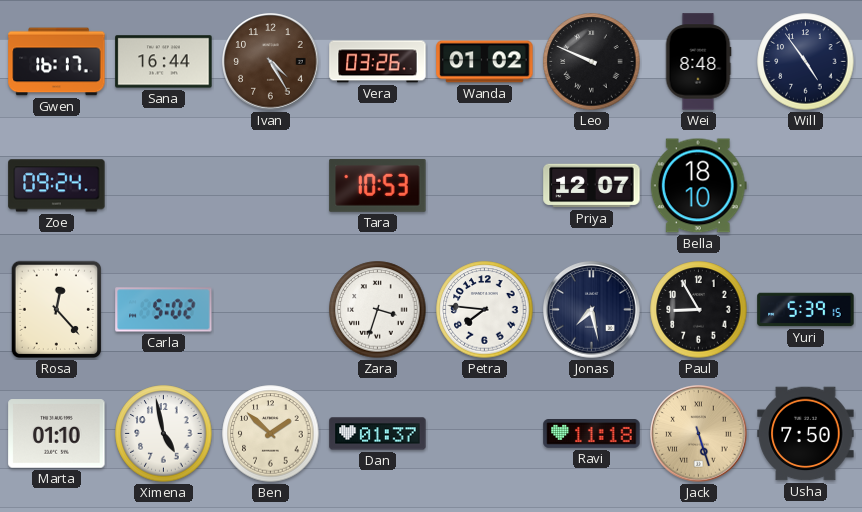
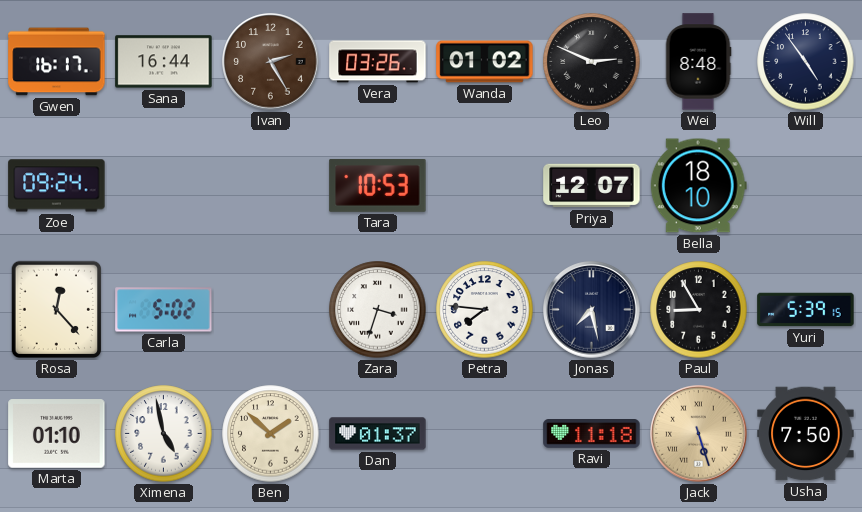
Ivan: 4:25 -> 2:25 (271, 62)
Leo: 9:49 -> 2:49 (592, 62)
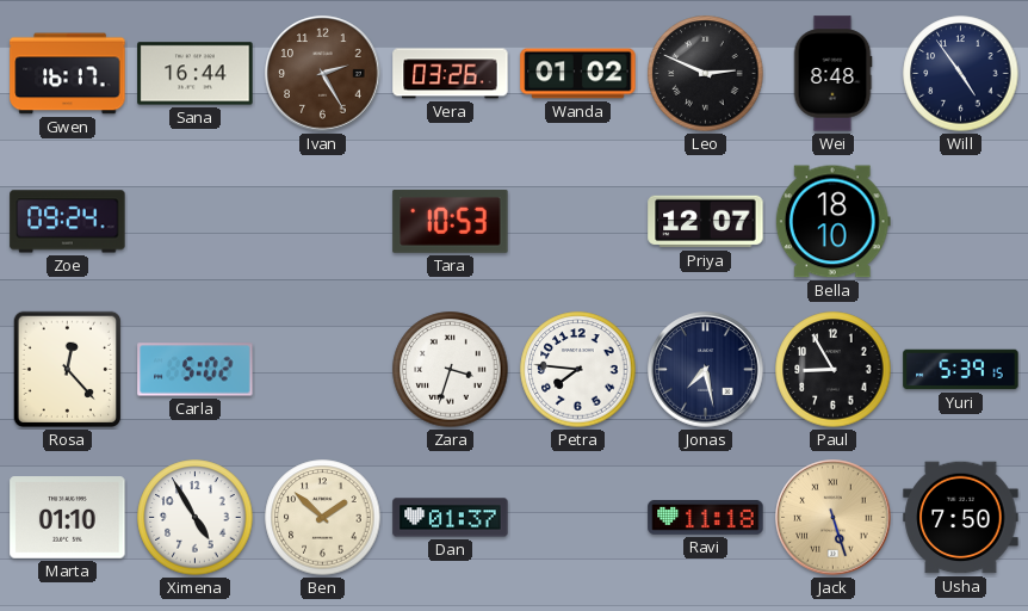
Ximena: 4:58 -> 4:55 (196, 518)
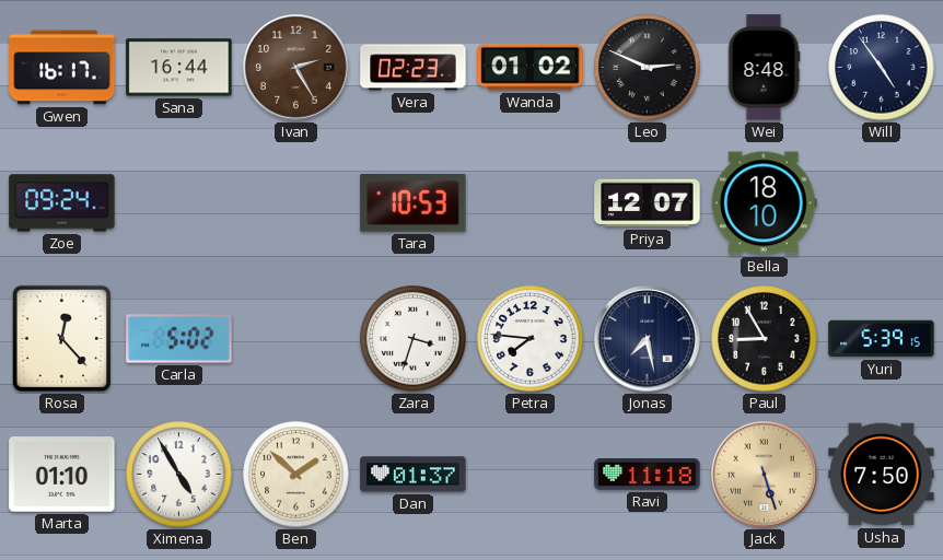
Vera: 03:26 -> 02:23 (414, 68)
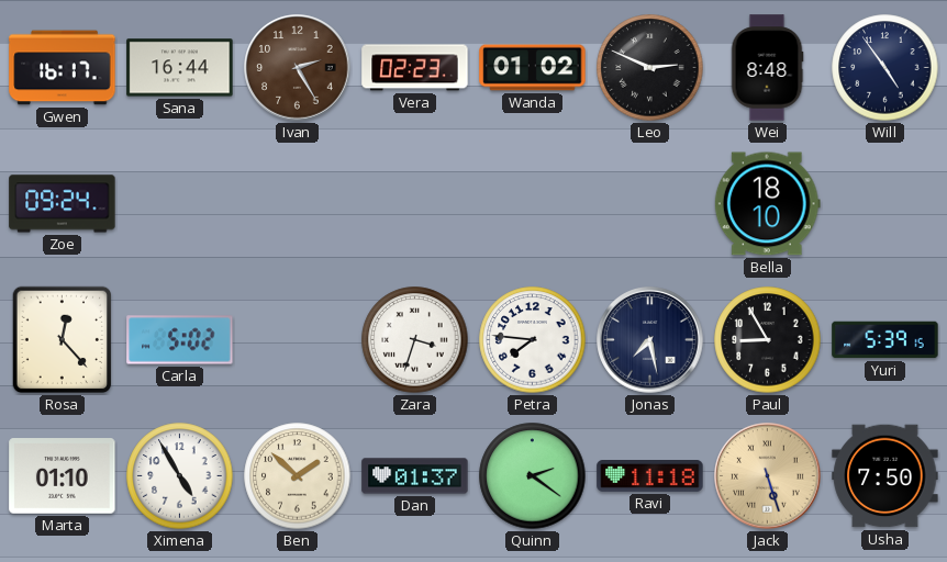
Tara: 10:53 -> none (414, 202)
Priya: 12:07 -> none (648, 203)
Quinn: none -> 2:21 (533, 476)
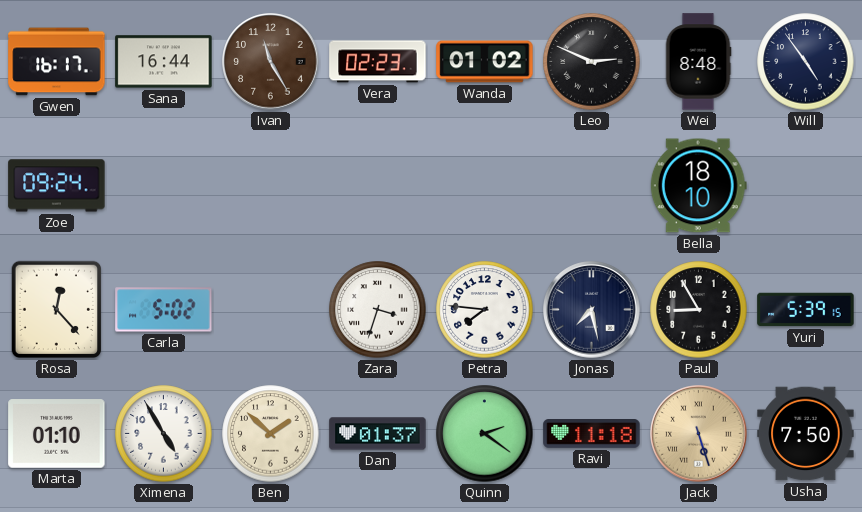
Ivan: 2:25 -> 11:25 (271, 62)
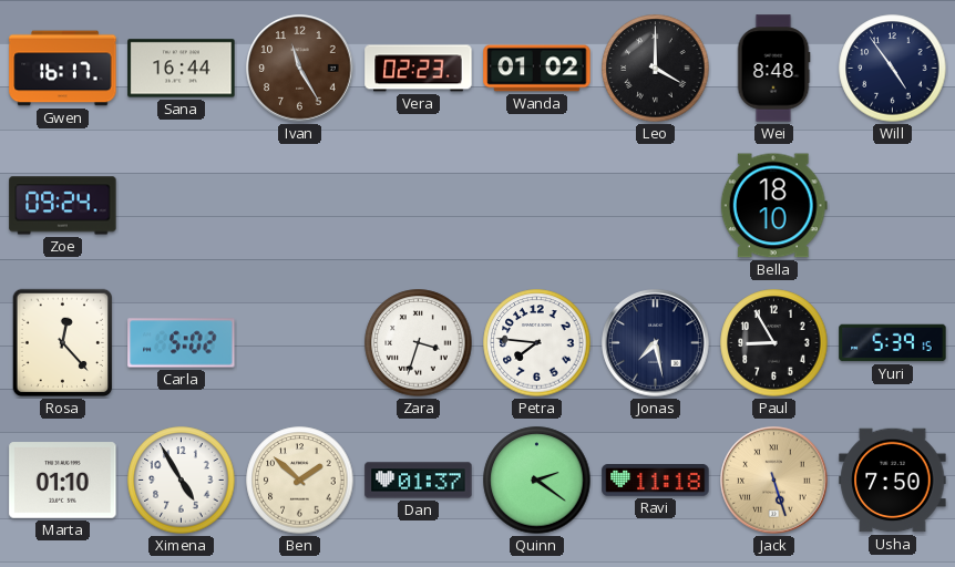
Leo: 2:49 -> 4:00 (656, 69)
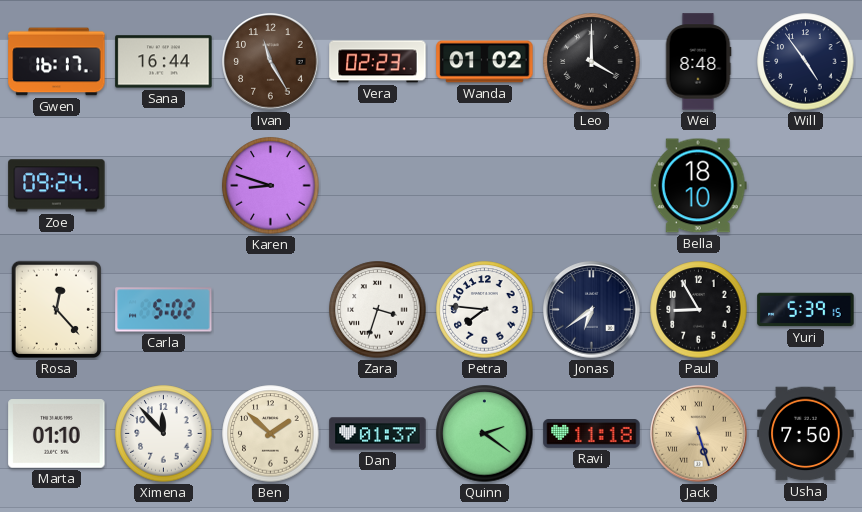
Karen: none -> 8:48 (271, 186)
Jonas: 7:28 -> 6:39 (592, 310)
Ximena: 4:55 -> 11:53 (164, 434)
